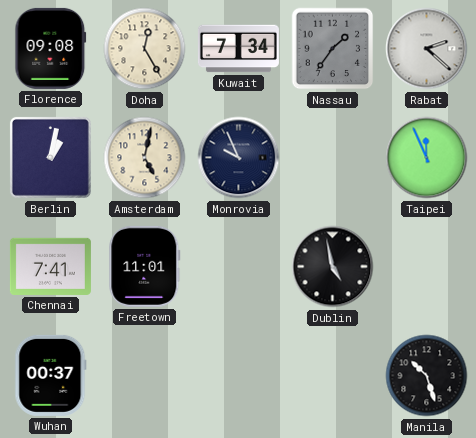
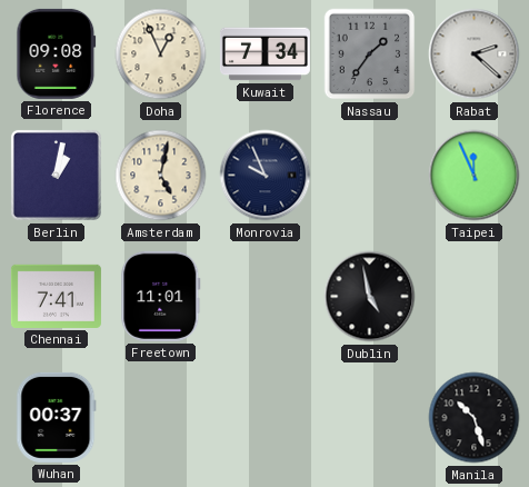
Doha: 12:25 -> 12:56 (161, 54)
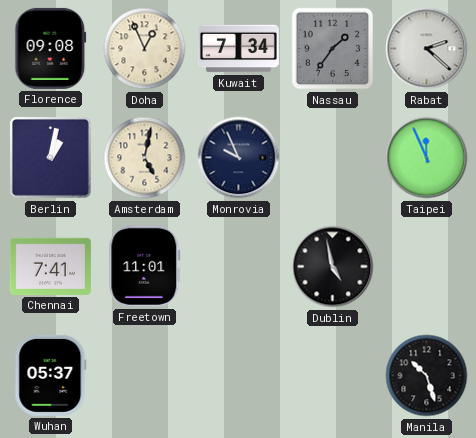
Wuhan: 00:37 -> 05:37 (51, 375)
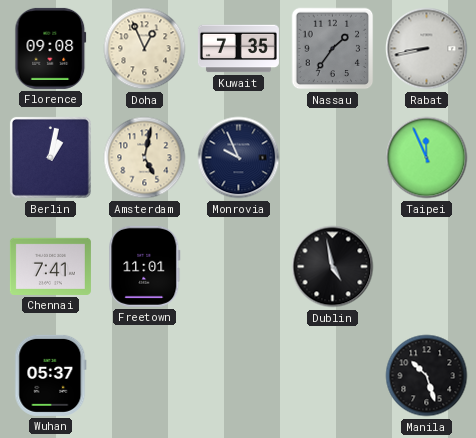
Kuwait: 7:34 -> 7:35 (238, 49)
Rabat: 2:22 -> 8:43 (427, 49)
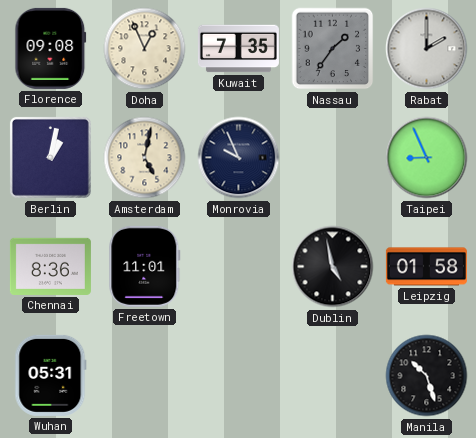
Rabat: 8:43 -> 2:00 (427, 49)
Taipei: 11:56 -> 8:56 (427, 158)
Chennai: 7:41 -> 8:36 (50, 266)
Leipzig: none -> 01:58 (426, 267)
Wuhan: 05:37 -> 05:31 (51, 375)
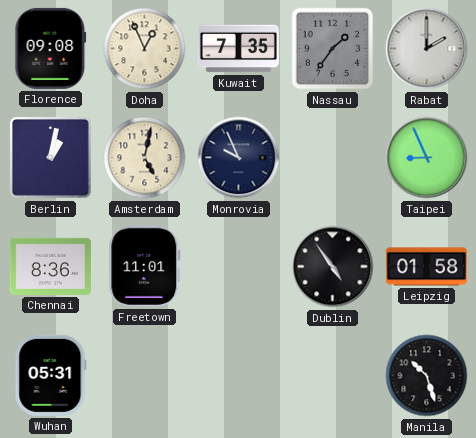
Dublin: 4:58 -> 4:54 (333, 267)
